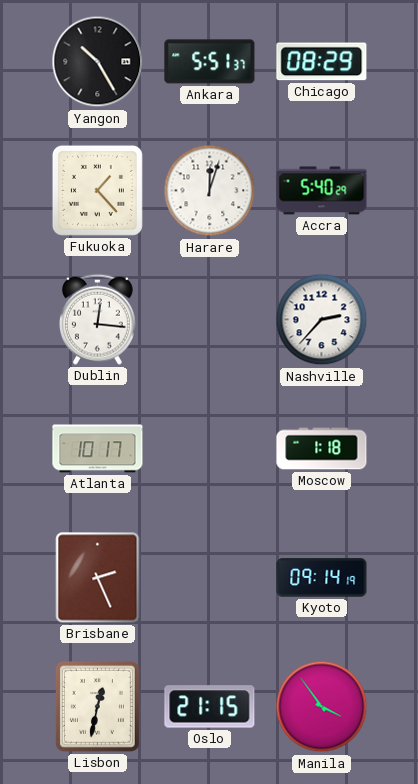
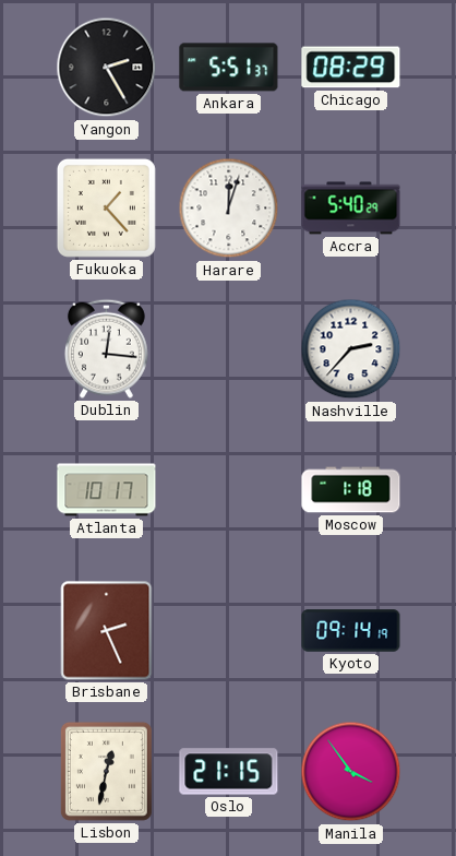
Yangon: 10:25 -> 2:25 (107, 68)
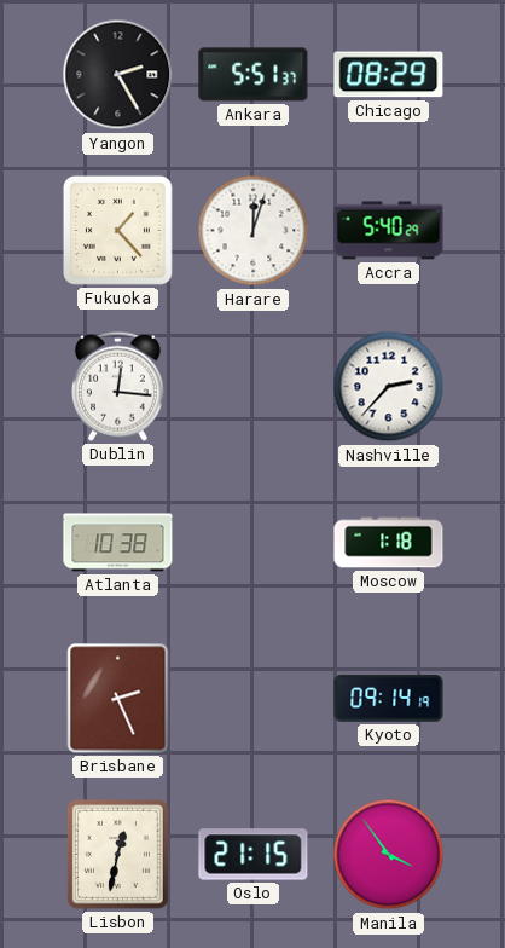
Atlanta: 10:17 -> 10:38 (118, 543)
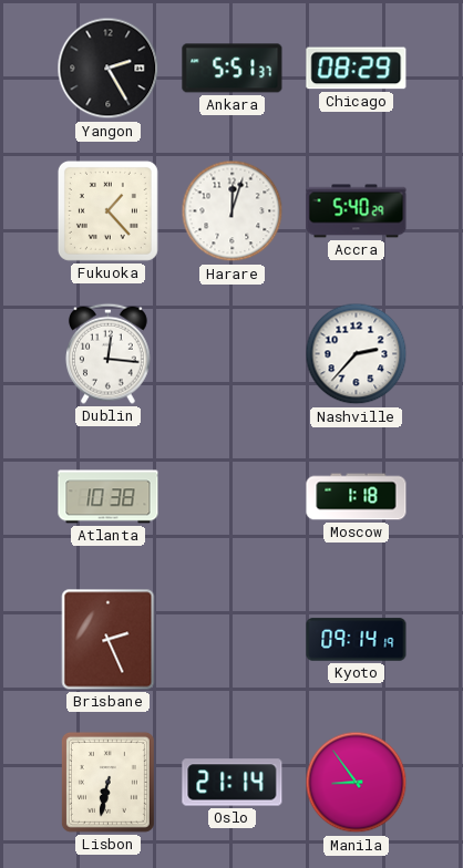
Lisbon: 12:32 -> 6:32 (107, 782)
Oslo: 21:15 -> 21:14 (233, 783)
Manila: 3:54 -> 8:54 (357, 783)
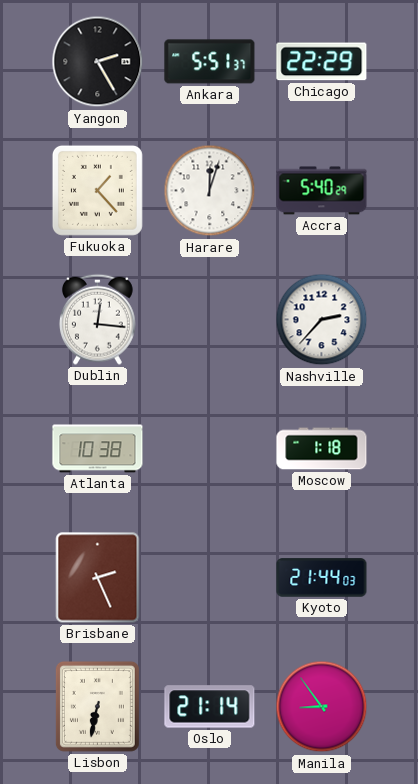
Chicago: 08:29 -> 22:29 (322, 62)
Kyoto: 09:14 -> 21:44 (322, 578)
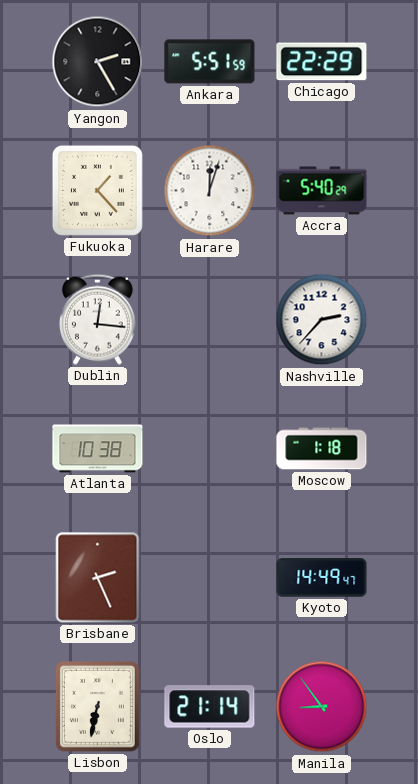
Ankara: 5:51:37 -> 5:51:59 (210, 62)
Kyoto: 21:44 -> 14:49 (322, 578)
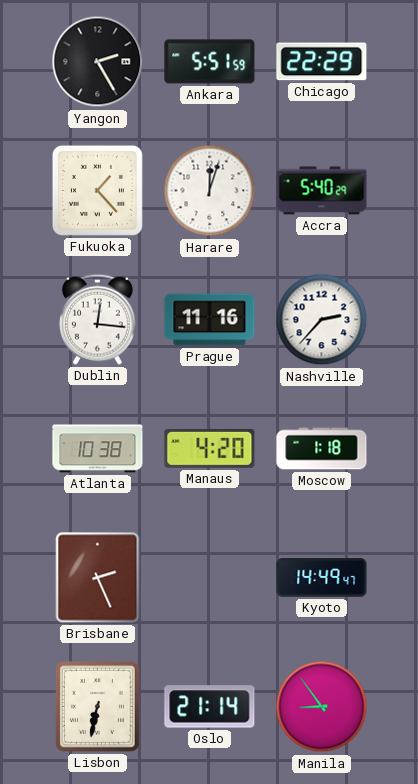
Prague: none -> 11:16 (210, 320)
Manaus: none -> 4:20 (210, 448)
